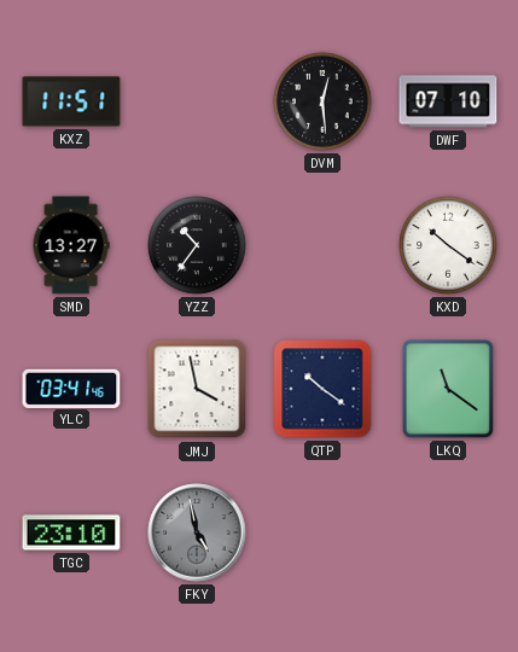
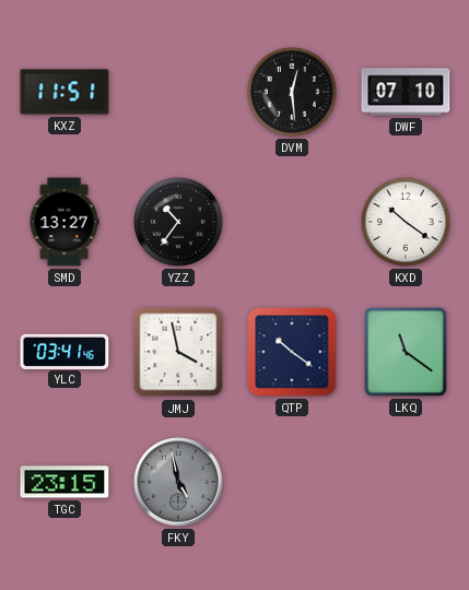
TGC: 23:10 -> 23:15 (65, 482)
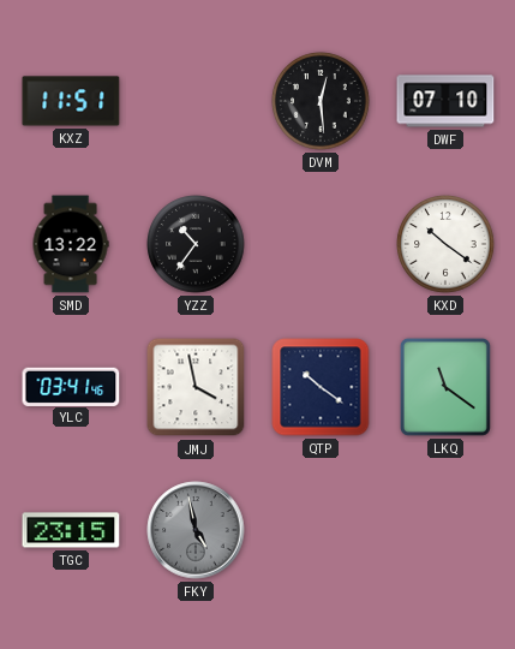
SMD: 13:27 -> 13:22 (71, 244)
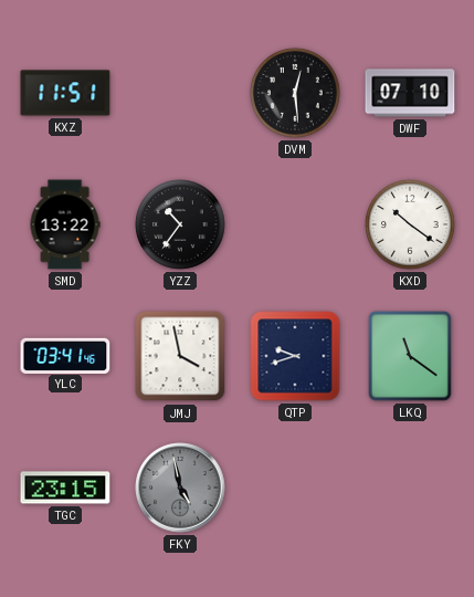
QTP: 10:21 -> 9:42 (295, 356)
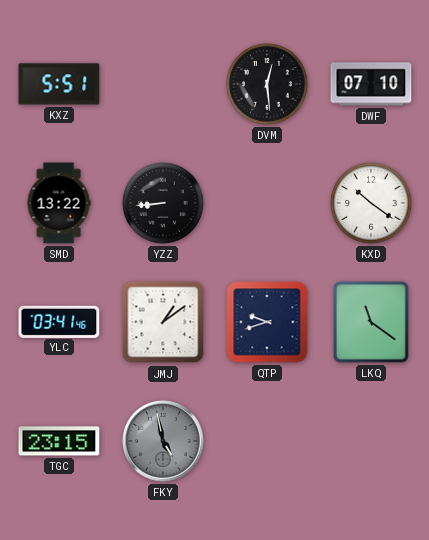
KXZ: 11:51 -> 5:51 (59, 84)
YZZ: 10:36 -> 8:44 (163, 203)
JMJ: 3:58 -> 1:09 (163, 322)
